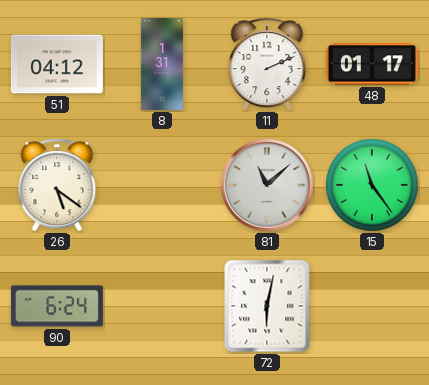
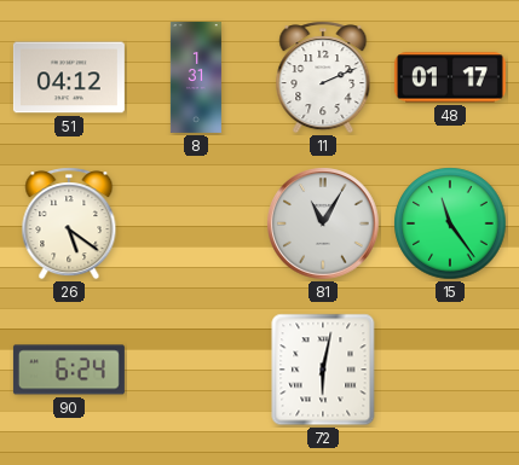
81: 11:08 -> 11:05 (323, 223)
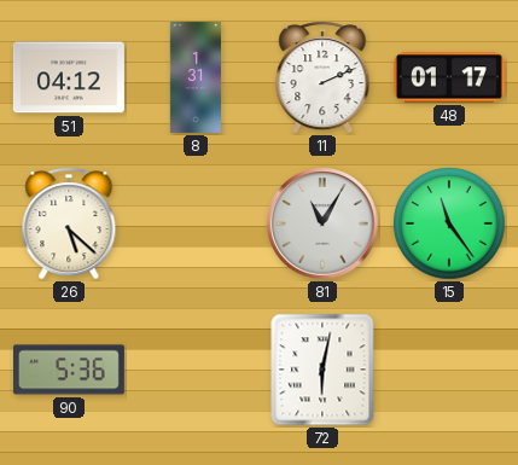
26: 5:21 -> 5:22 (69, 223)
90: 6:24 -> 5:36 (69, 370)
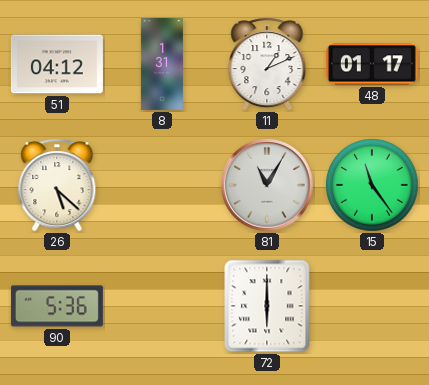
11: 2:11 -> 1:11 (267, 64)
72: 6:02 -> 6:00 (267, 306)
